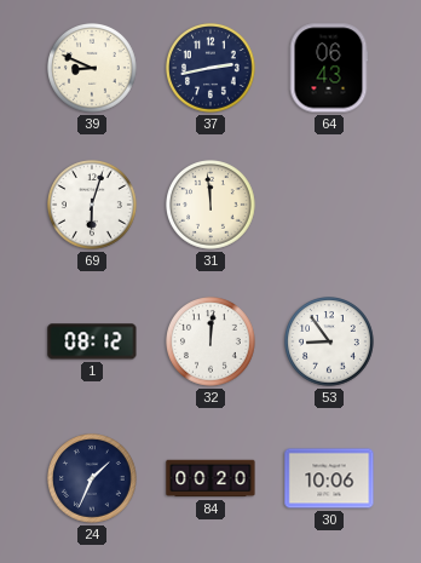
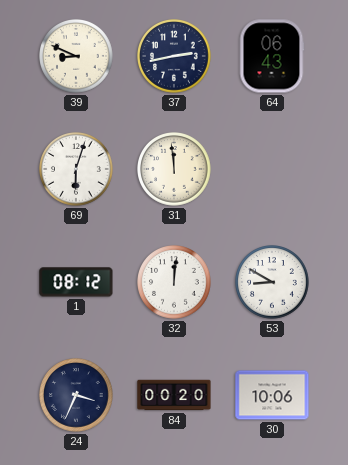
53: 8:54 -> 8:50 (273, 283)
24: 1:34 -> 3:34 (77, 396)
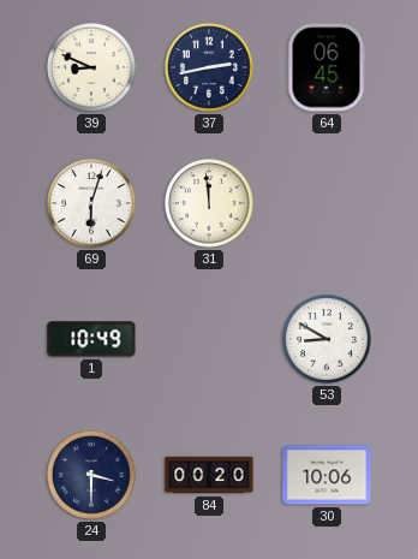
64: 06:43 -> 06:45 (327, 67)
1: 08:12 -> 10:49 (91, 339)
32: 12:01 -> none (175, 283)
24: 3:34 -> 3:30 (92, 476)
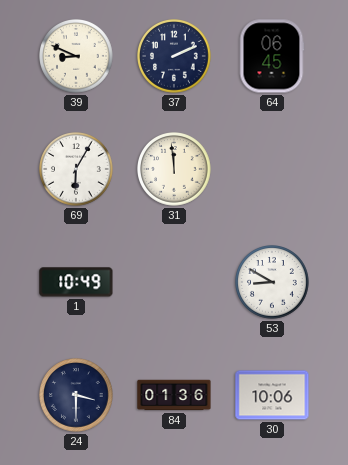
37: 2:43 -> 2:11 (175, 57)
69: 6:03 -> 6:05 (77, 170)
84: 00:20 -> 01:36 (174, 395)
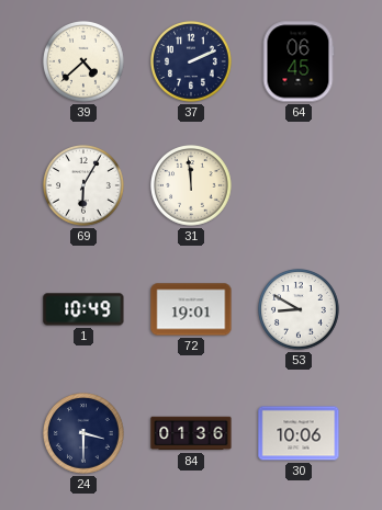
39: 8:49 -> 4:38 (85, 63)
72: none -> 19:01 (191, 309)
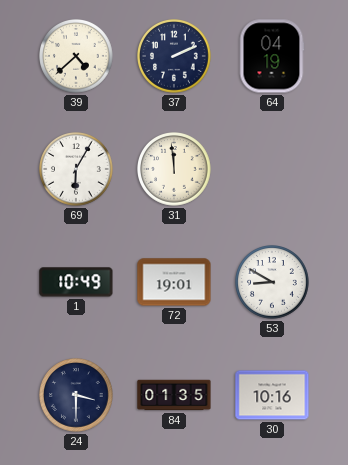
64: 06:45 -> 04:19 (272, 56)
84: 01:36 -> 01:35 (174, 395)
30: 10:06 -> 10:16 (272, 395)
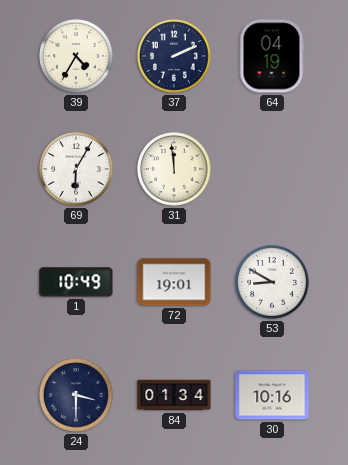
39: 4:38 -> 4:35 (77, 57)
84: 01:35 -> 01:34 (174, 395)
